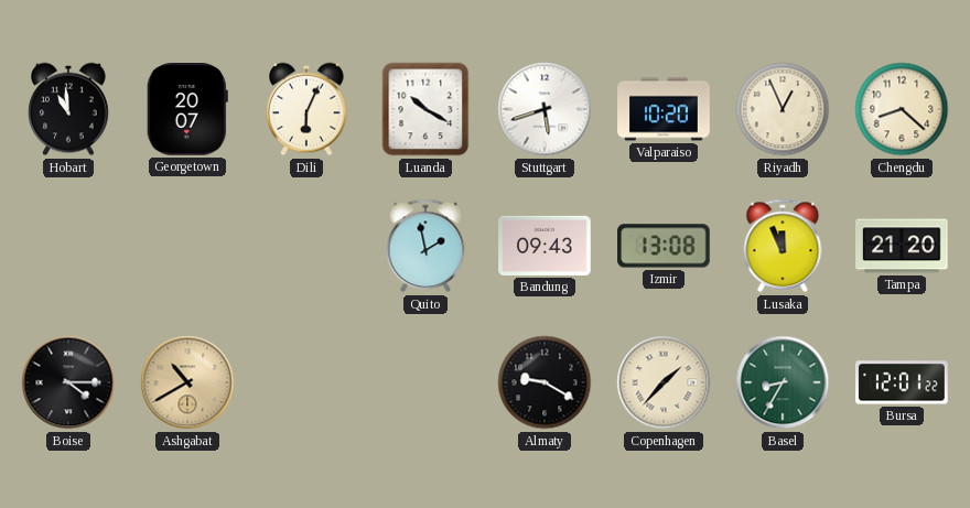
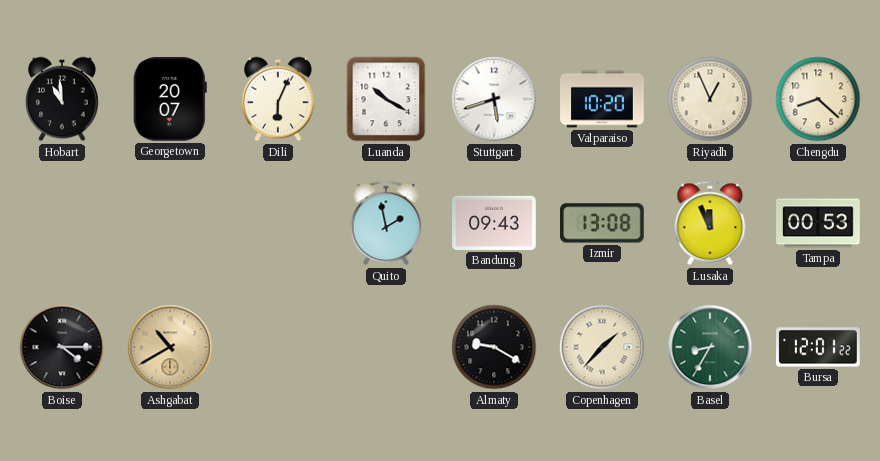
Tampa: 21:20 -> 00:53 (818, 223)
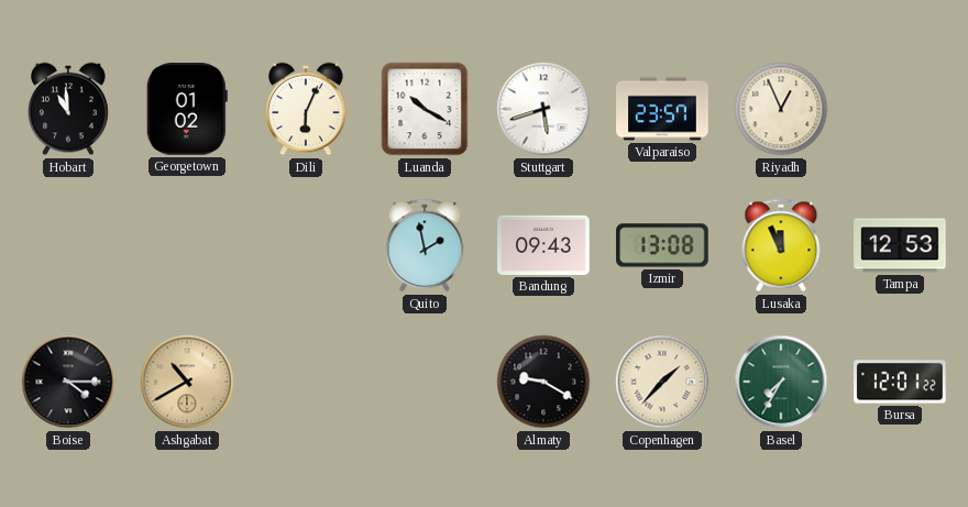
Georgetown: 20:07 -> 01:02 (187, 109)
Valparaiso: 10:20 -> 23:57 (662, 109)
Chengdu: 8:22 -> none (818, 99)
Tampa: 00:53 -> 12:53 (900, 245)
Basel: 8:35 -> 7:35 (781, 382)
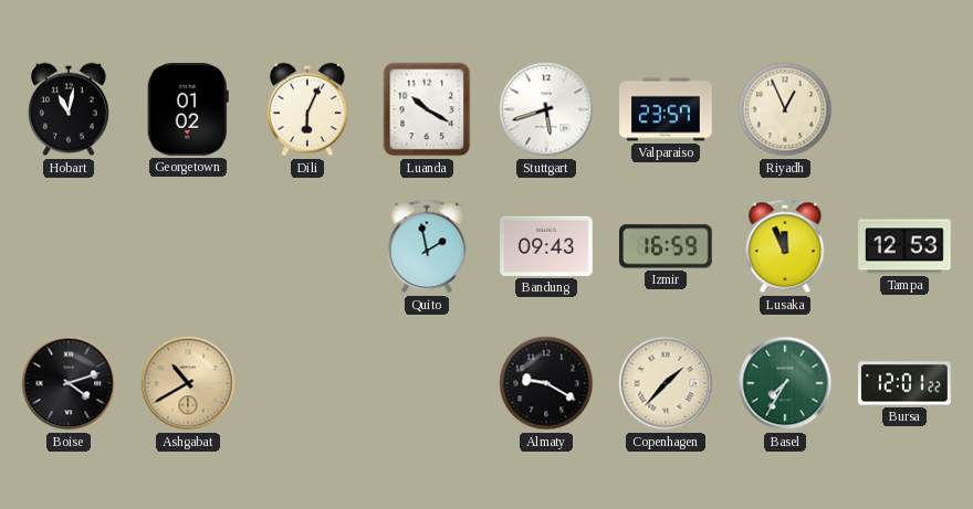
Hobart: 10:59 -> 11:02 (69, 109)
Izmir: 13:08 -> 16:59 (666, 246)
Boise: 4:15 -> 4:12 (69, 383)
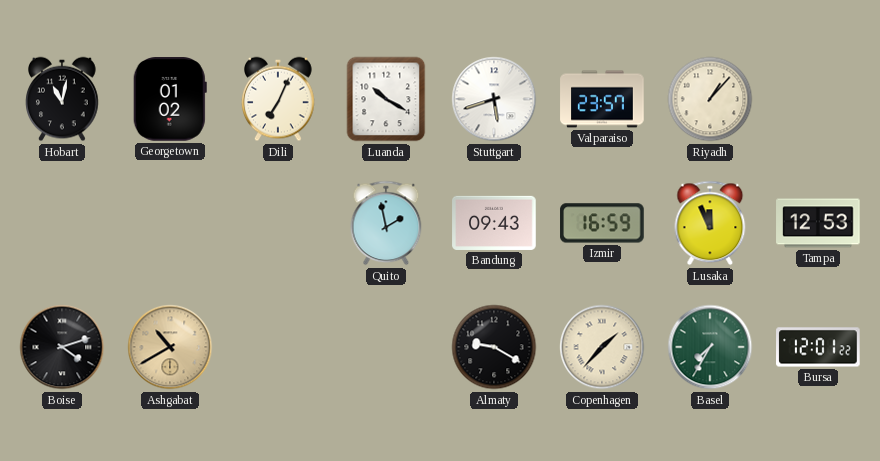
Dili: 6:04 -> 7:04 (278, 99)
Riyadh: 12:56 -> 1:07 (710, 99)
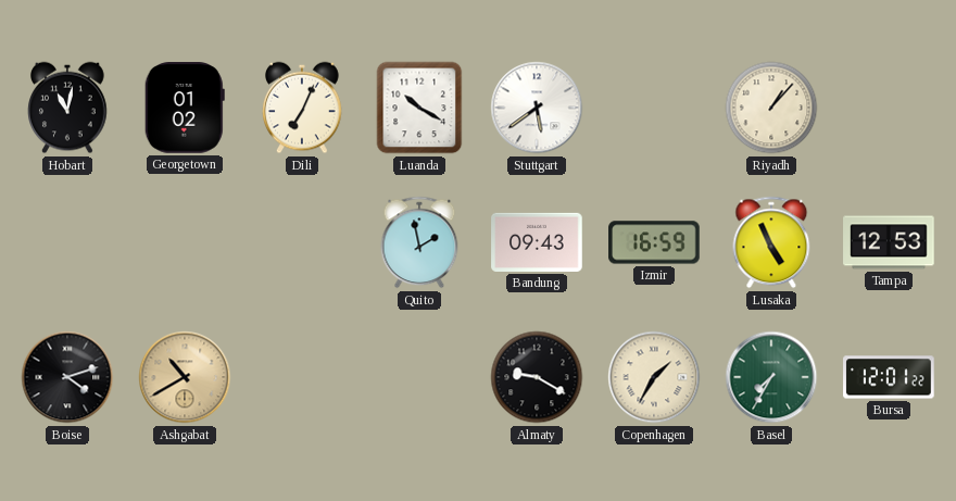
Stuttgart: 5:42 -> 5:39 (537, 108)
Valparaiso: 23:57 -> none (602, 99)
Lusaka: 11:56 -> 4:56 (771, 242)
Copenhagen: 1:37 -> 1:35 (654, 377)
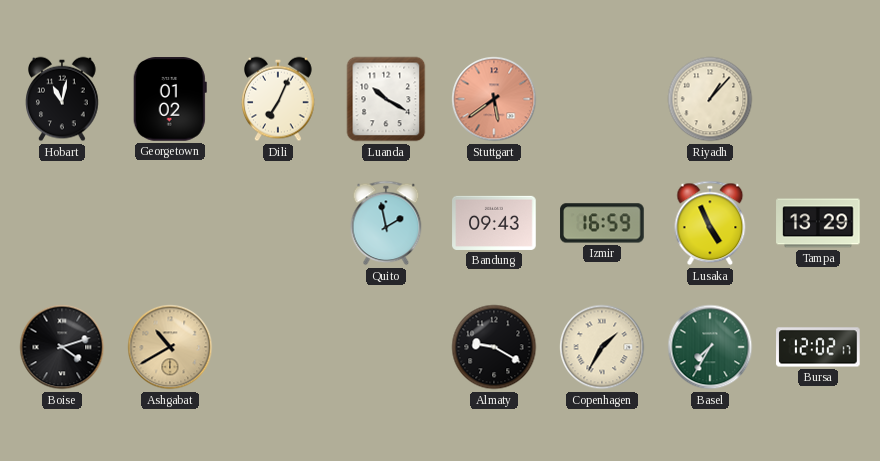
Stuttgart dial: white -> salmon (494, 99)
Tampa: 12:53 -> 13:29 (818, 223)
Bursa: 12:01 -> 12:02 (818, 347)
